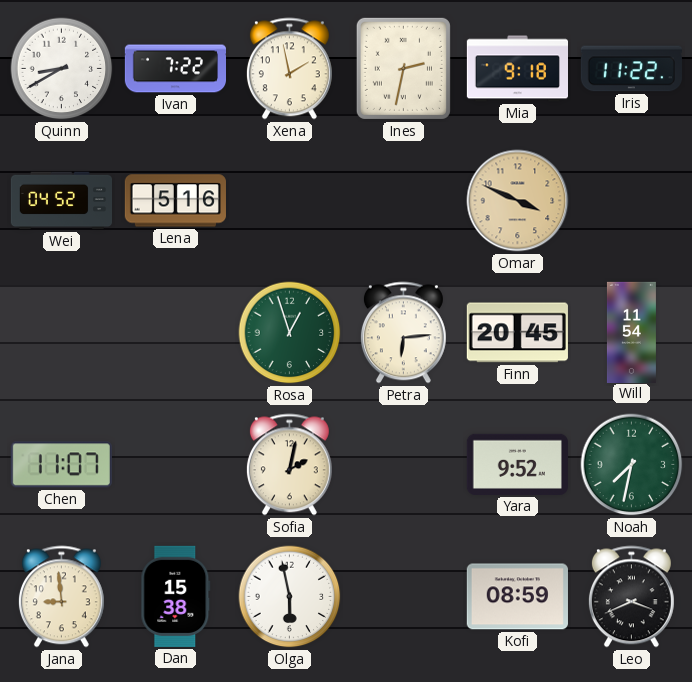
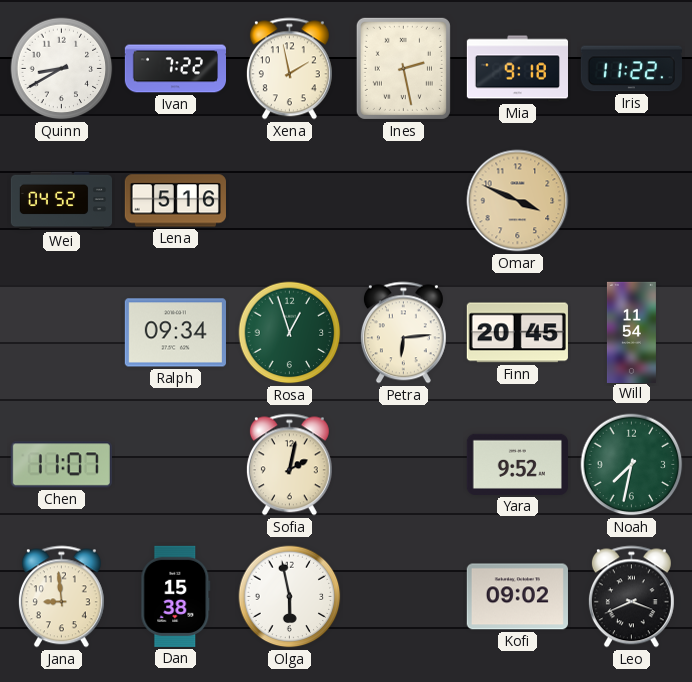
Ines: 2:32 -> 2:28 (403, 68)
Ralph: none -> 09:34 (175, 333)
Kofi: 08:59 -> 09:02 (517, 597)
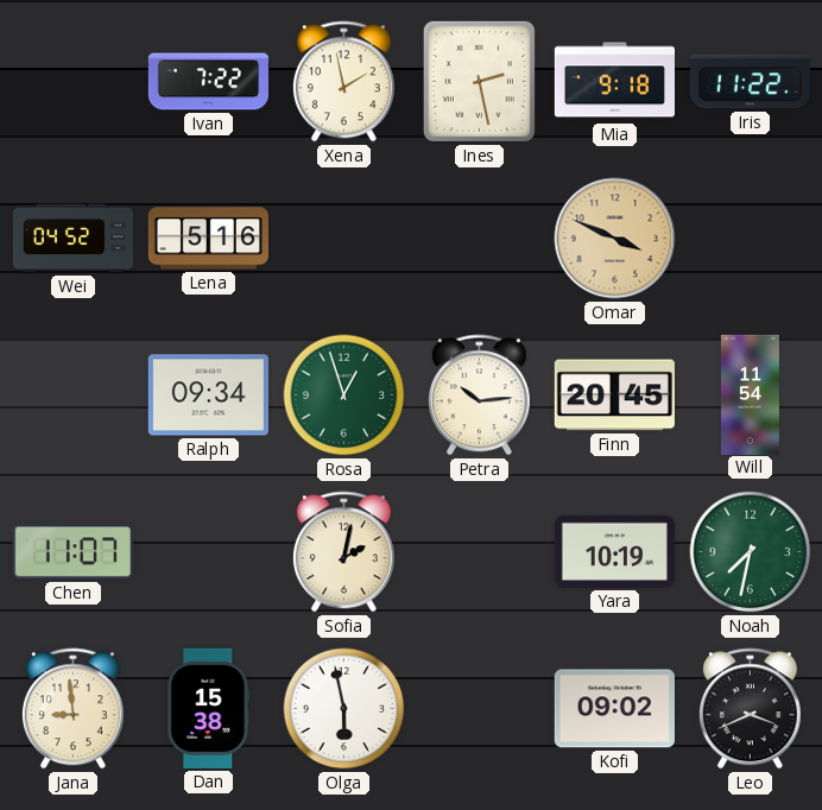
Quinn: 8:40 -> none (62, 69)
Petra: 6:14 -> 10:14 (479, 395)
Yara: 9:52 -> 10:19 (614, 551)
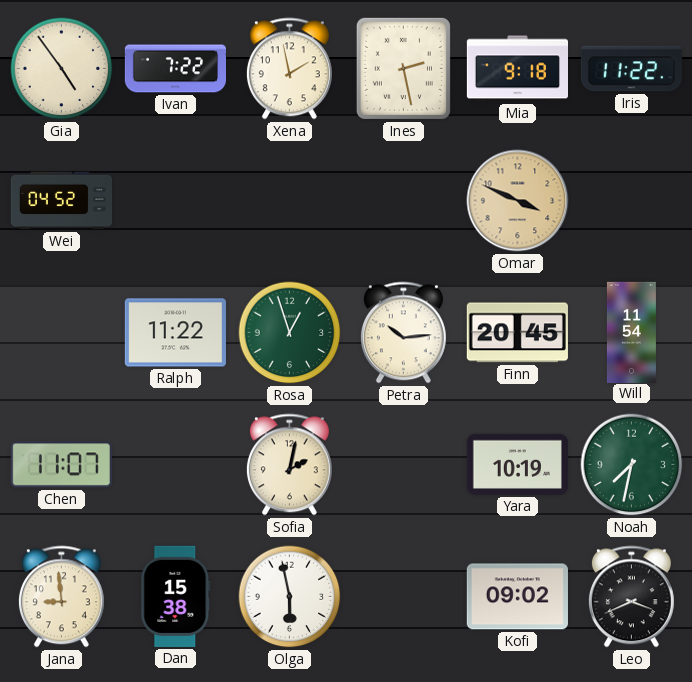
Gia: none -> 4:54 (62, 69)
Lena: 5:16 -> none (208, 239)
Ralph: 09:34 -> 11:22 (175, 333)
